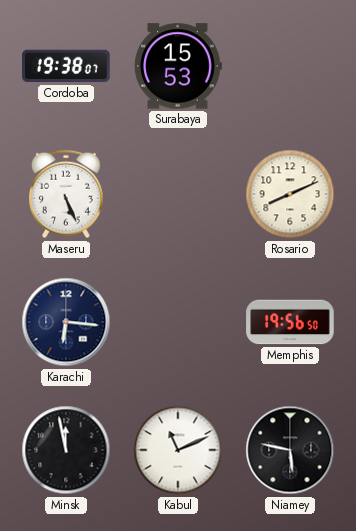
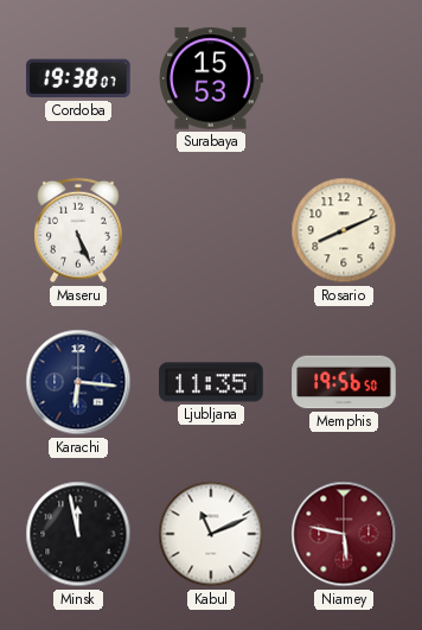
Ljubljana: none -> 11:35 (211, 382)
Niamey dial: black -> burgundy (344, 534)
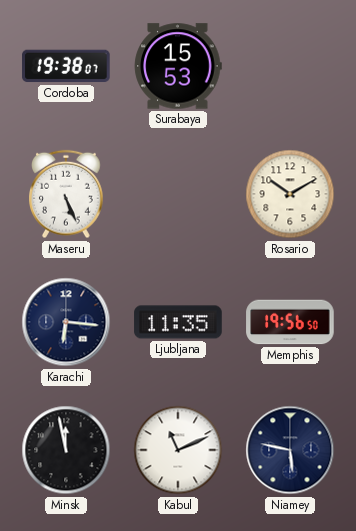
Rosario: 8:11 -> 10:10 (290, 194)
Niamey dial: burgundy -> navy (290, 450)
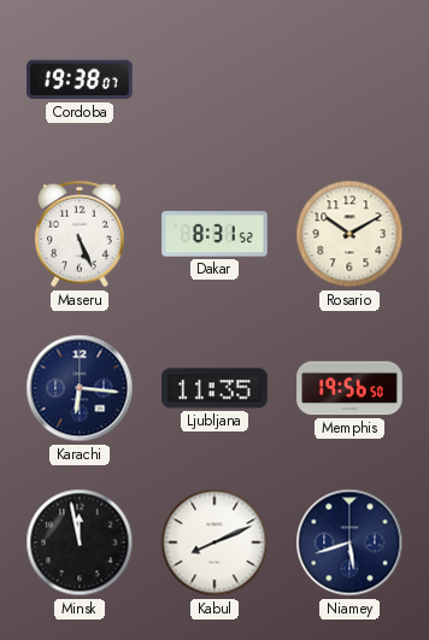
Surabaya: 15:53 -> none (178, 66)
Dakar: none -> 8:31 (214, 234)
Kabul: 11:11 -> 8:11 (214, 542)
Niamey: 5:47 -> 5:42 (349, 542)
